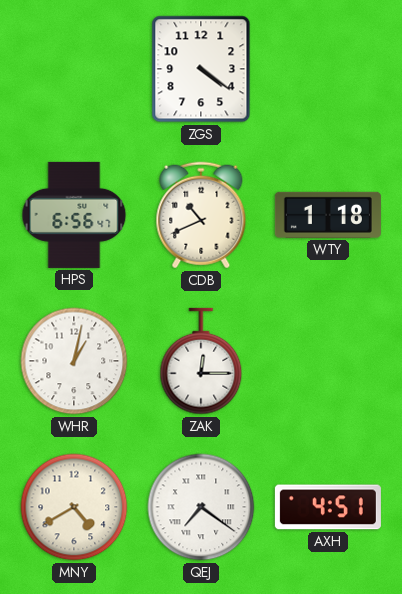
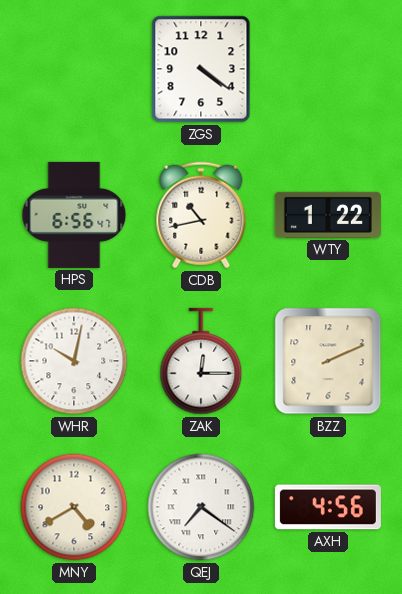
CDB: 10:41 -> 10:43 (201, 215)
WTY: 1:18 -> 1:22 (328, 215)
WHR: 1:02 -> 10:02 (74, 361)
BZZ: none -> 2:11 (328, 361)
AXH: 4:51 -> 4:56 (328, 507)
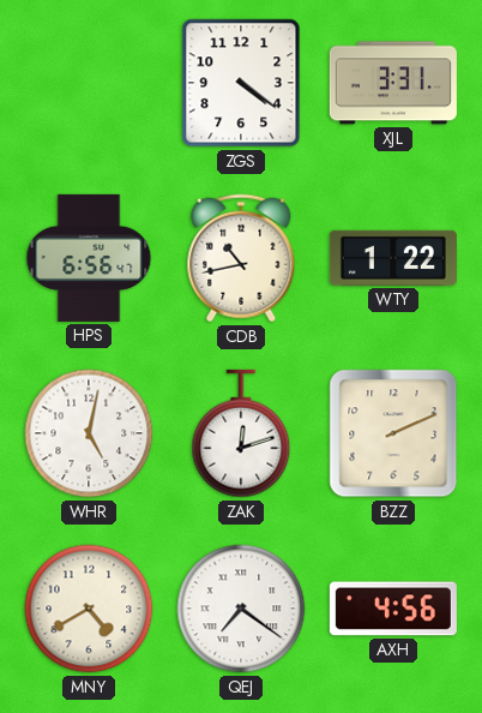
XJL: none -> 3:31 (393, 83)
WHR: 10:02 -> 5:02 (89, 433)
ZAK: 12:15 -> 12:12 (241, 433)
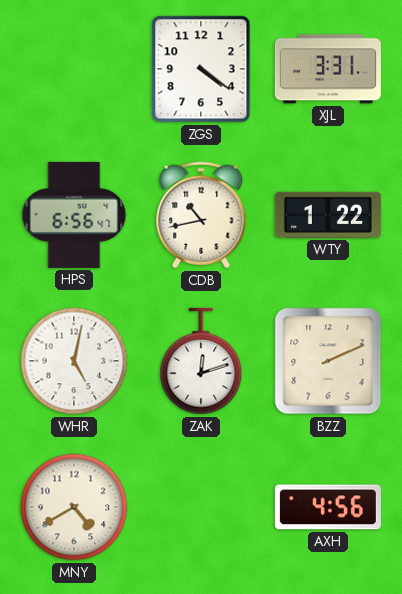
QEJ: 7:21 -> none (241, 609)
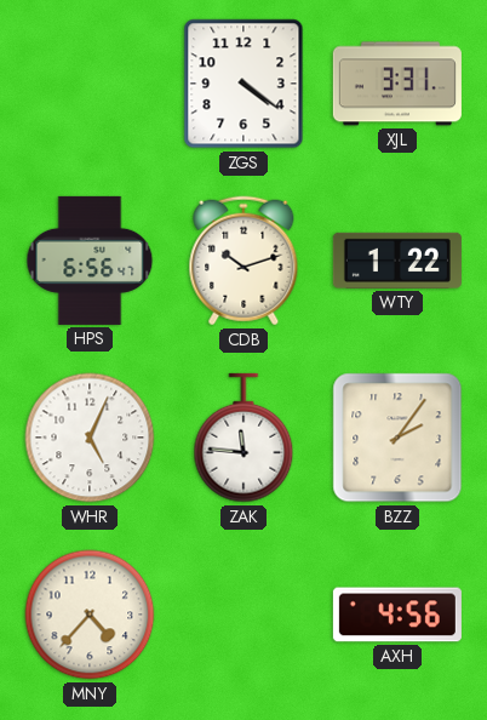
CDB: 10:43 -> 10:12 (243, 261)
WHR: 5:02 -> 5:04 (90, 438)
ZAK: 12:12 -> 11:46 (243, 438)
BZZ: 2:11 -> 2:06 (397, 438)
MNY: 4:40 -> 4:37 (90, 615)
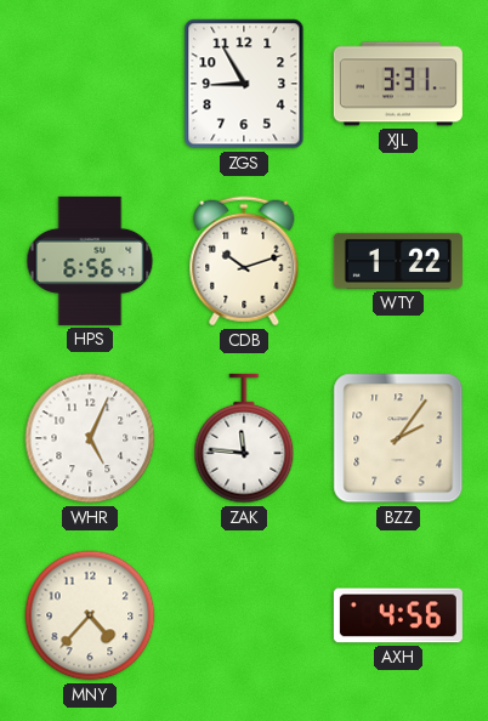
ZGS: 4:21 -> 8:55 (244, 84)
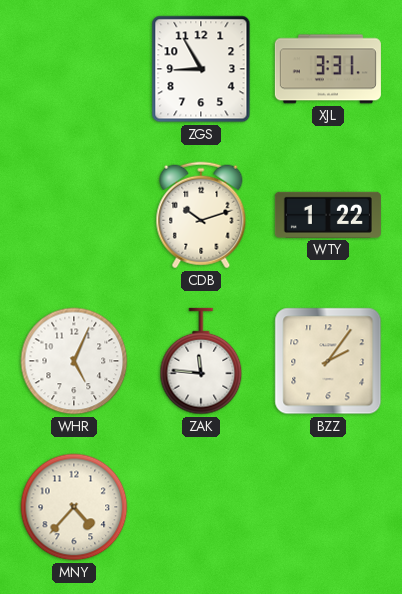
HPS: 6:56 -> none (90, 261)
AXH: 4:56 -> none (398, 615)
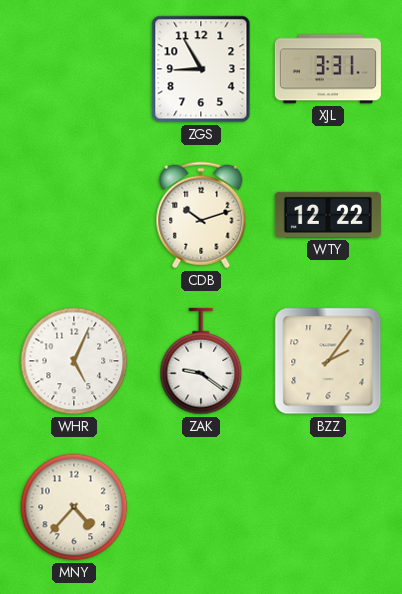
WTY: 1:22 -> 12:22 (328, 215)
ZAK: 11:46 -> 9:21 (201, 361)
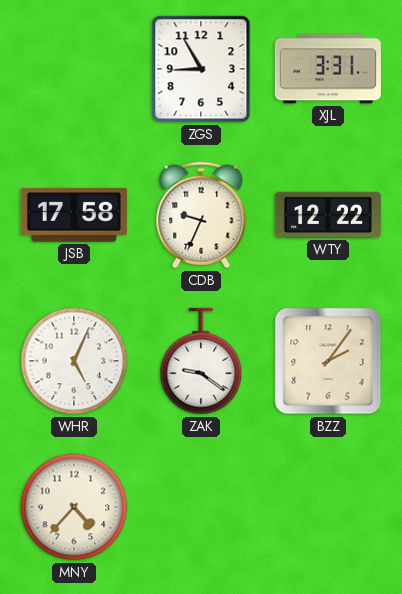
JSB: none -> 17:58 (74, 215)
CDB: 10:12 -> 9:34 (201, 215)
